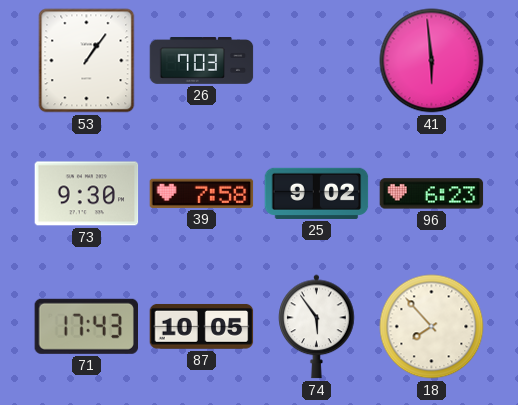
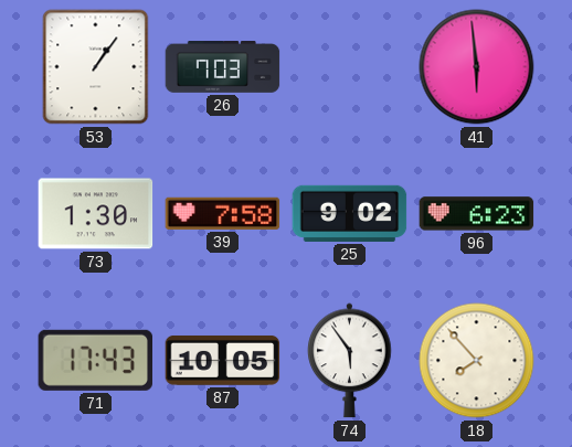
73: 9:30 -> 1:30 (96, 214)
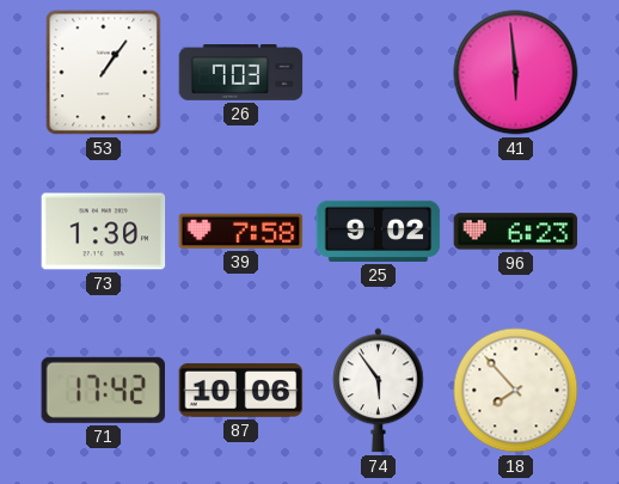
71: 17:43 -> 17:42 (103, 390)
87: 10:05 -> 10:06 (241, 390)
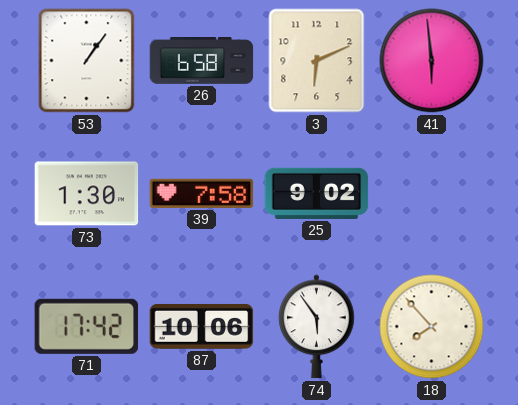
26: 7:03 -> 6:58 (202, 61)
3: none -> 6:11 (317, 61)
96: 6:23 -> none (516, 232)
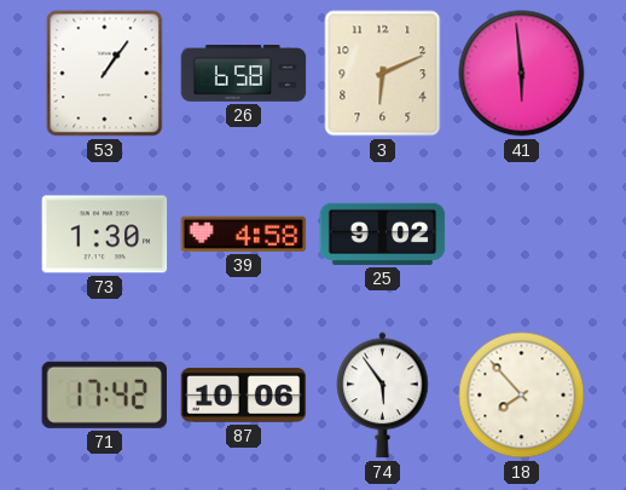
39: 7:58 -> 4:58 (244, 234)
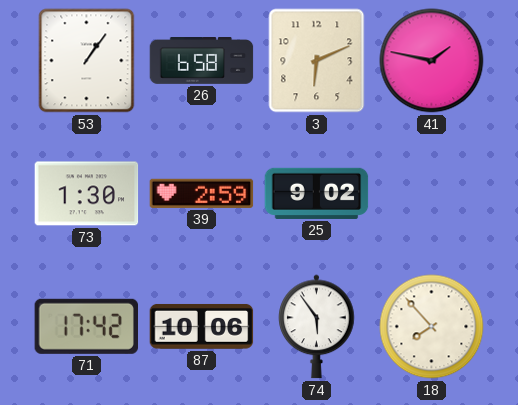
41: 5:59 -> 1:47 (432, 61)
39: 4:58 -> 2:59 (202, 193)
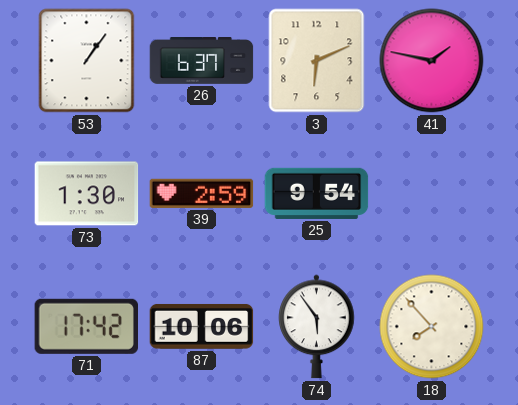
26: 6:58 -> 6:37 (202, 61)
25: 9:02 -> 9:54 (317, 193)
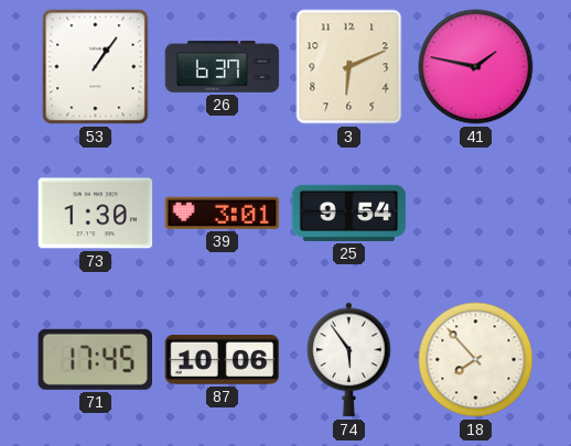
39: 2:59 -> 3:01 (223, 213)
71: 17:42 -> 17:45 (95, 359)
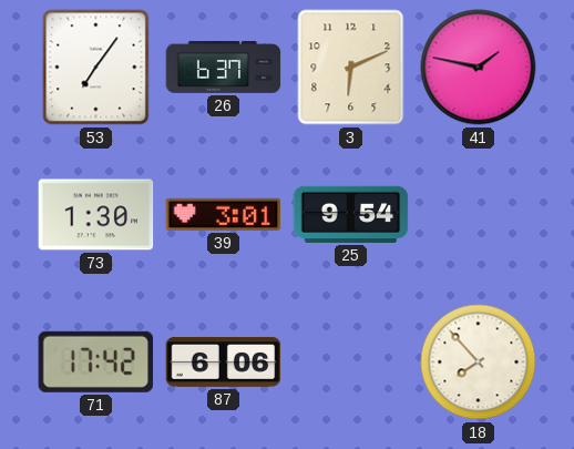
53: 1:06 -> 7:06 (96, 68)
71: 17:45 -> 17:42 (95, 361)
87: 10:06 -> 6:06 (224, 361)
74: 5:54 -> none (349, 360)
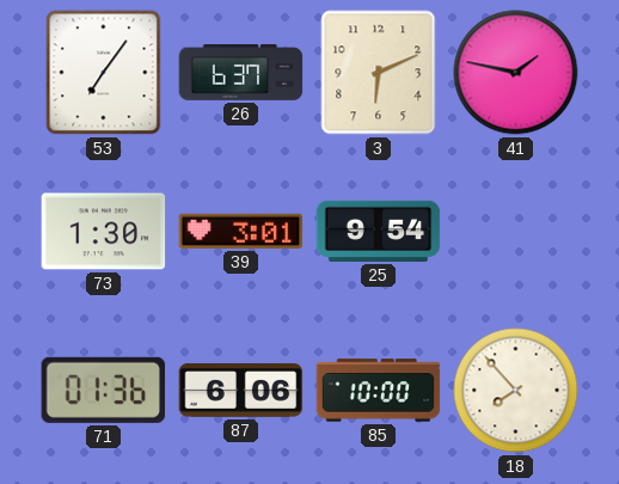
71: 17:42 -> 01:36 (103, 390)
85: none -> 10:00 (379, 391)
